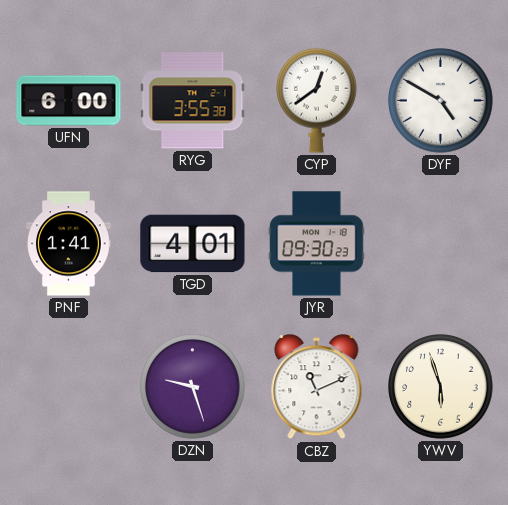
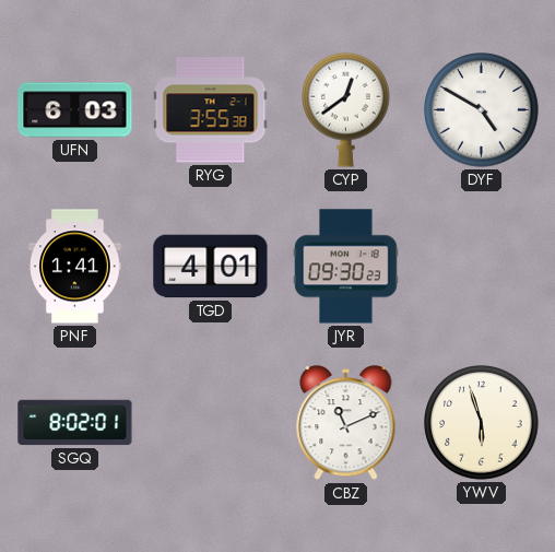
UFN: 6:00 -> 6:03 (75, 110)
SGQ: none -> 8:02 (75, 423)
DZN: 9:27 -> none (193, 387)
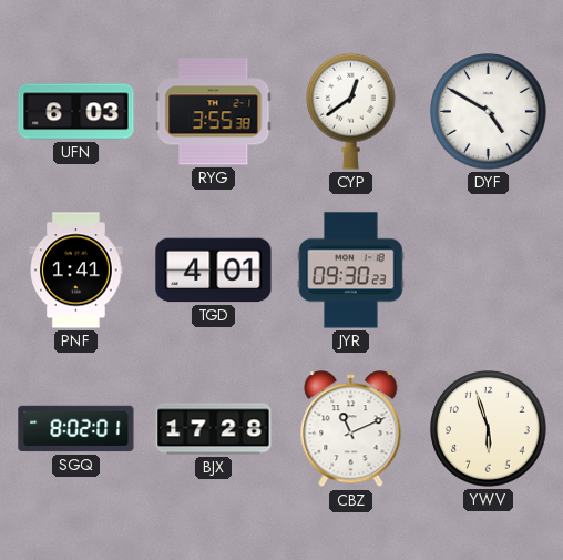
BJX: none -> 17:28 (214, 429)
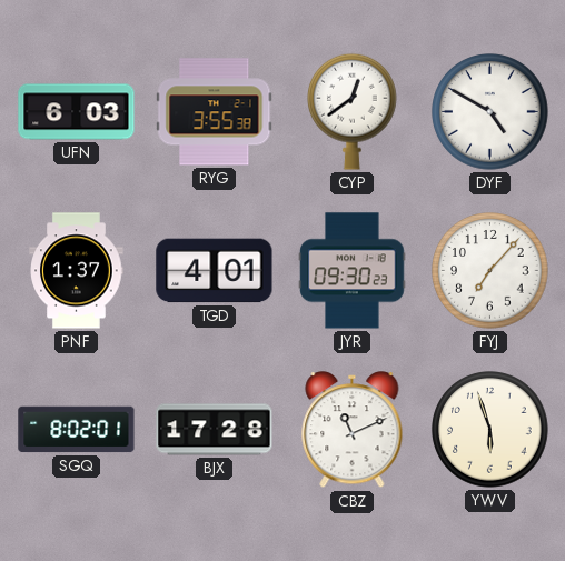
PNF: 1:41 -> 1:37 (77, 271)
FYJ: none -> 7:07 (490, 271)
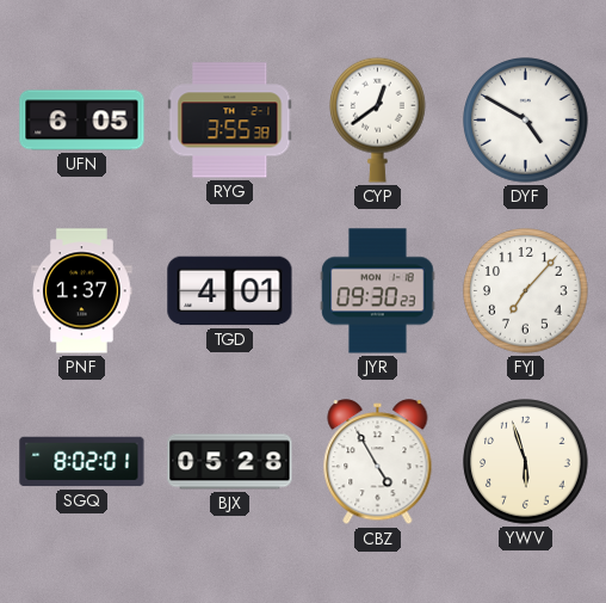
UFN: 6:03 -> 6:05 (82, 121)
BJX: 17:28 -> 05:28 (230, 462)
CBZ: 11:11 -> 4:55 (378, 462)
